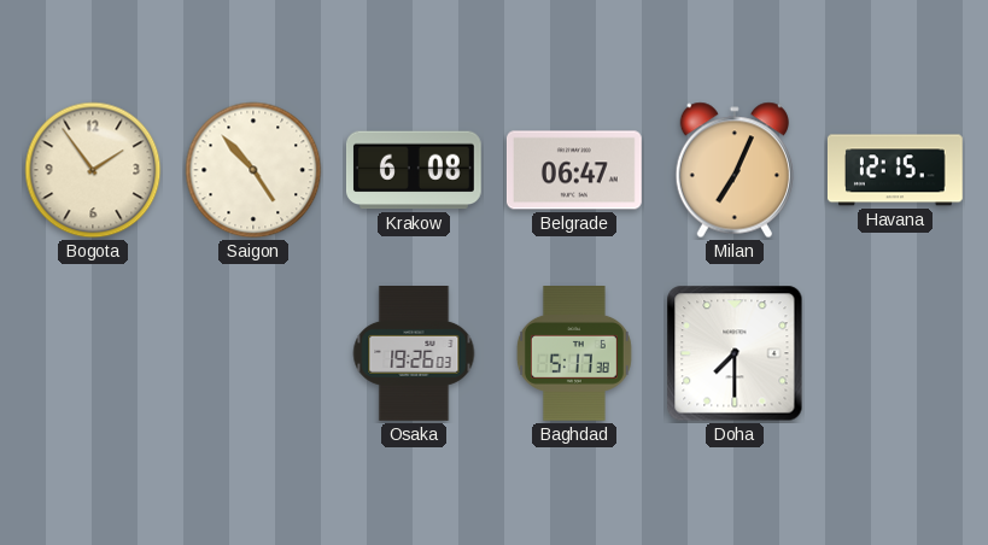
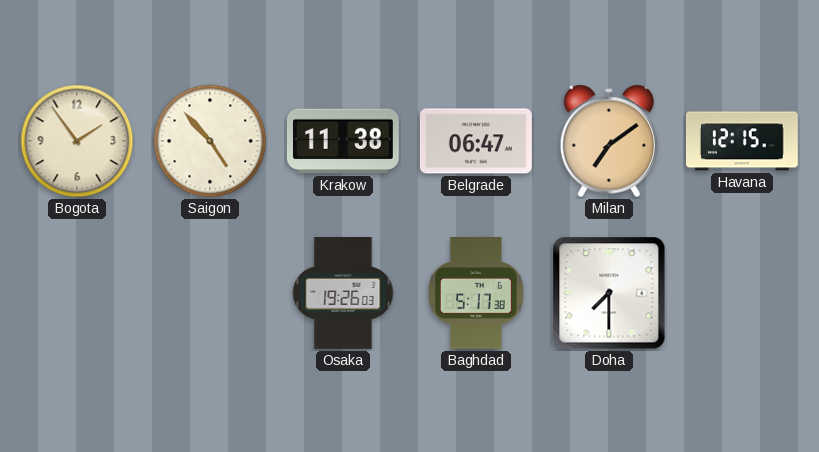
Krakow: 6:08 -> 11:38 (343, 141)
Milan: 7:04 -> 7:09 (608, 141)
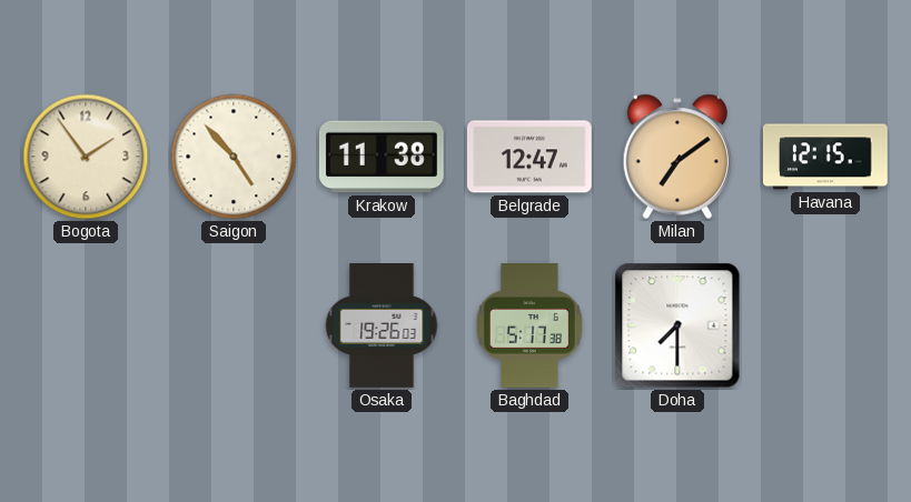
Belgrade: 06:47 -> 12:47 (529, 157)
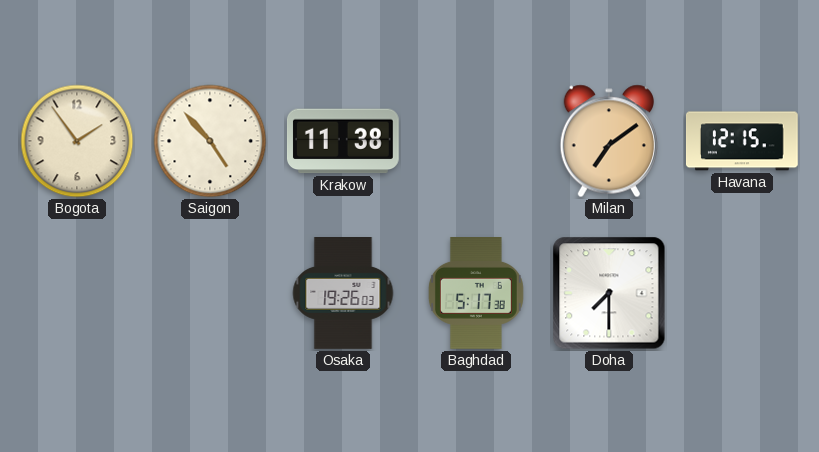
Belgrade: 12:47 -> none (529, 157)
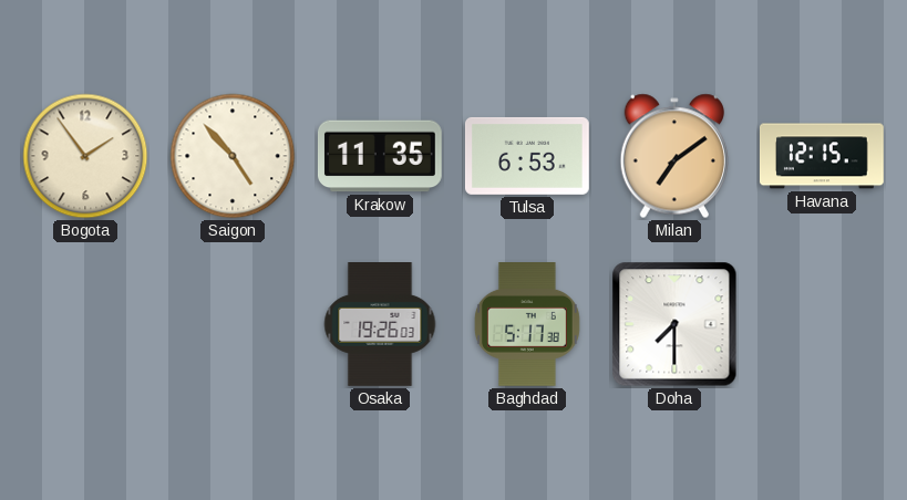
Krakow: 11:38 -> 11:35 (380, 156)
Tulsa: none -> 6:53 (527, 156)
